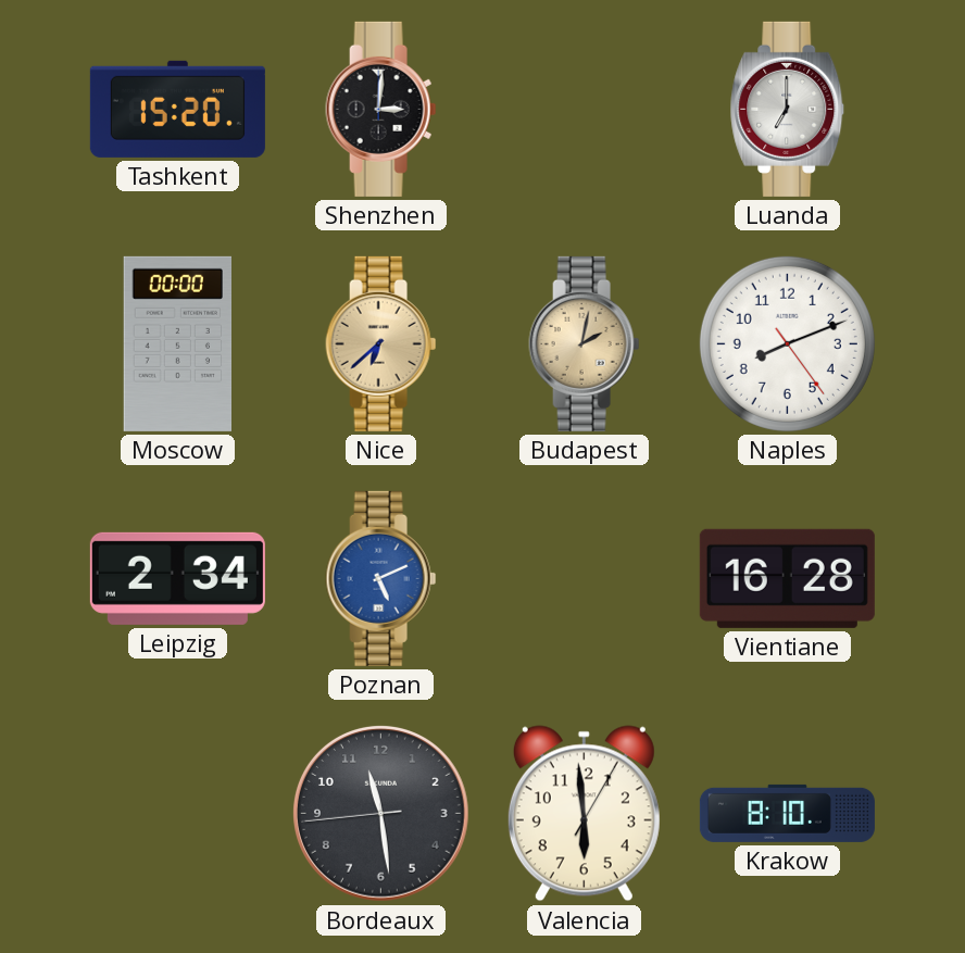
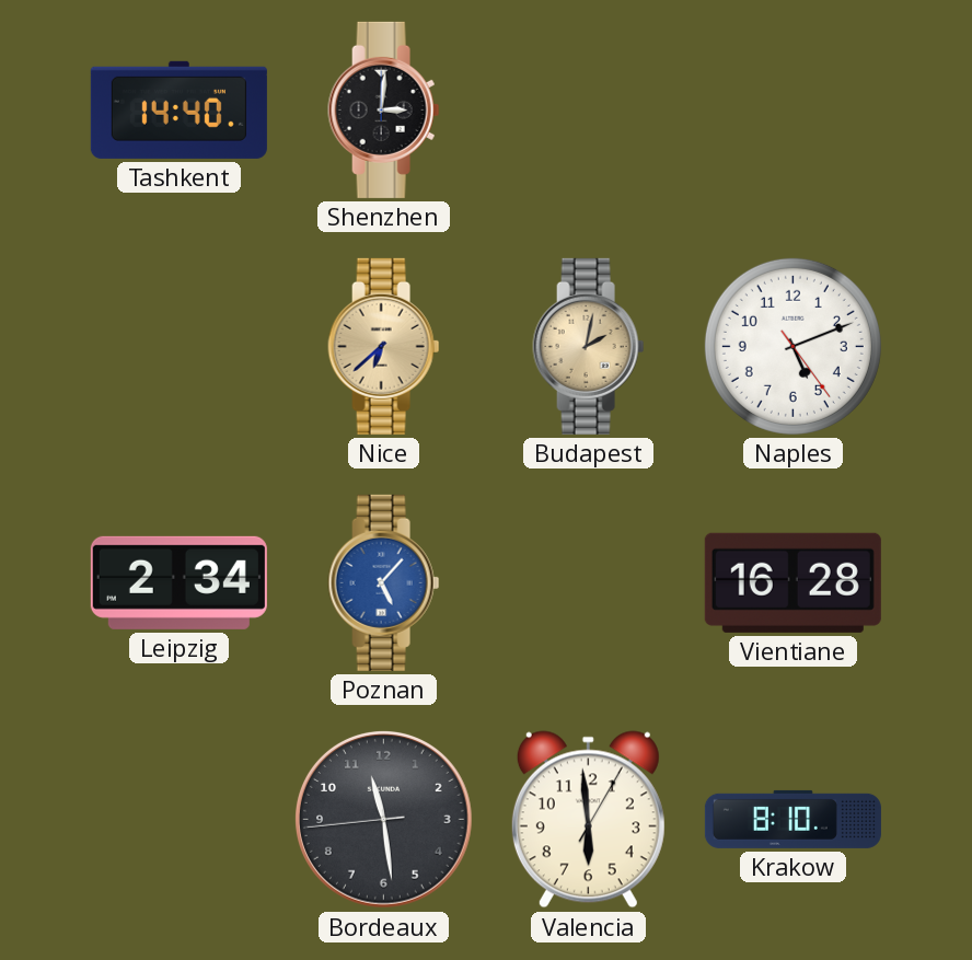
Tashkent: 15:20 -> 14:40 (178, 109)
Luanda: 7:00 -> none (788, 109)
Moscow: 00:00 -> none (177, 343)
Naples: 8:11 -> 5:11 (792, 346)
Poznan: 5:11 -> 5:07 (384, 582)
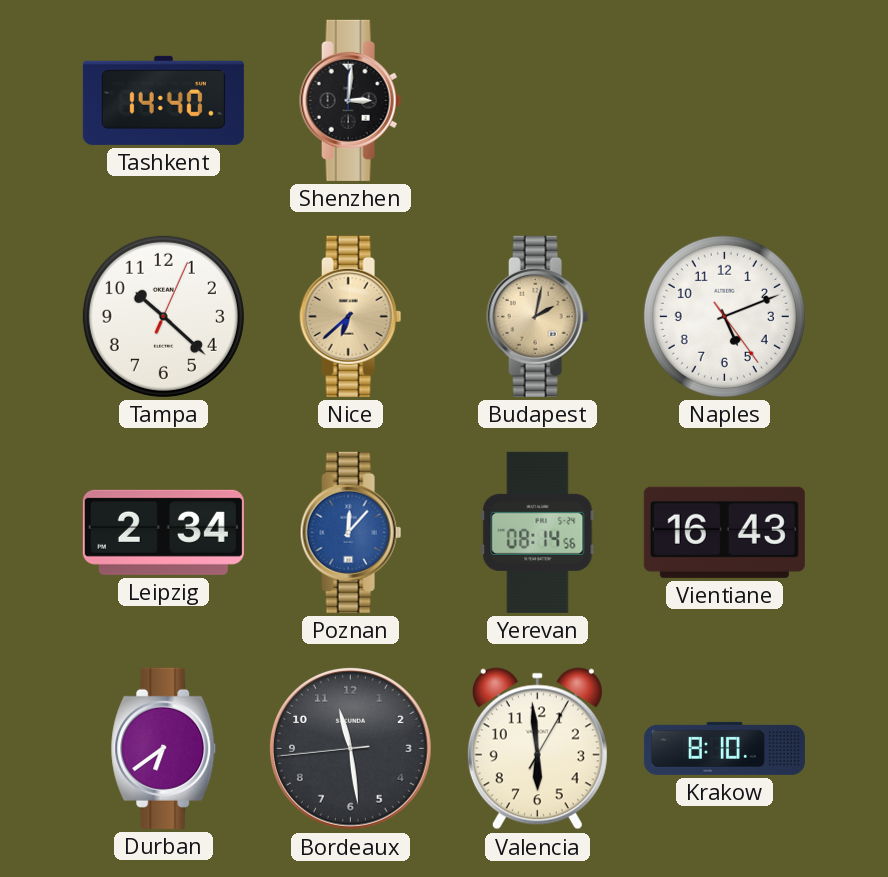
Tampa: none -> 10:22 (163, 316)
Poznan: 5:07 -> 12:07 (351, 532)
Yerevan: none -> 08:14 (538, 532)
Vientiane: 16:28 -> 16:43 (724, 532)
Durban: none -> 6:39 (164, 748)
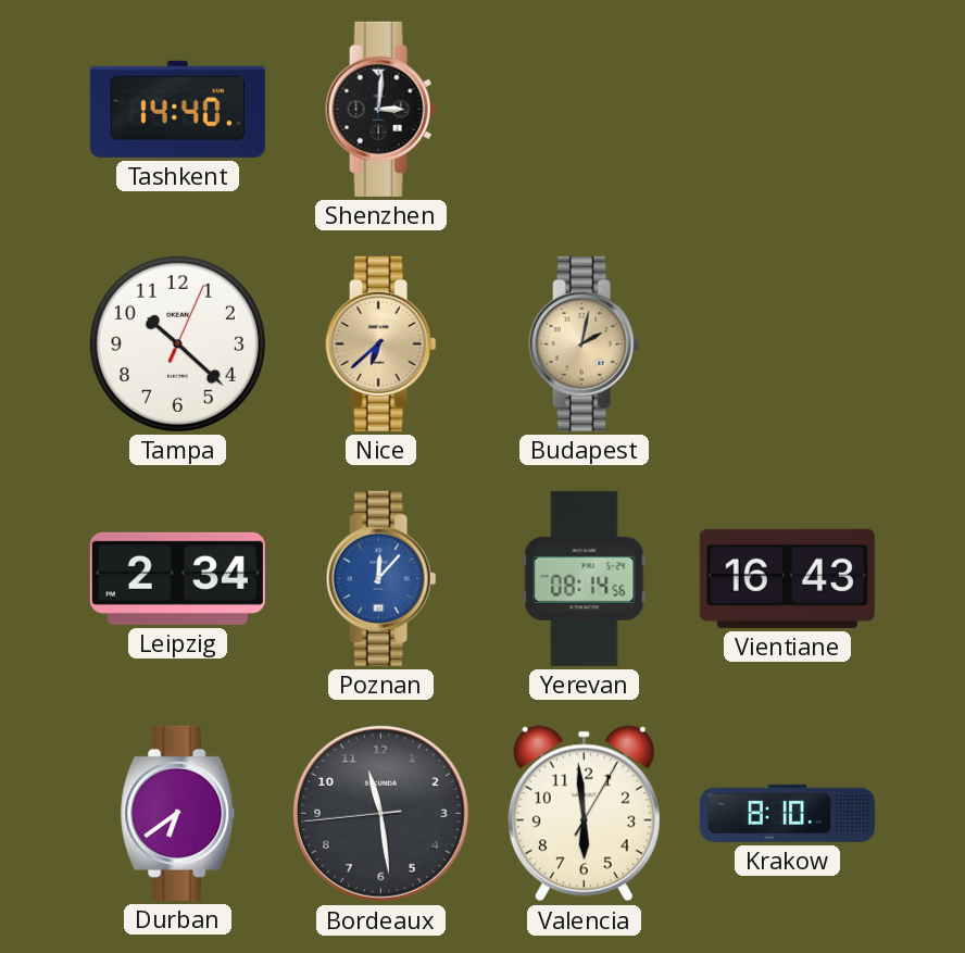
Naples: 5:11 -> none (724, 316)
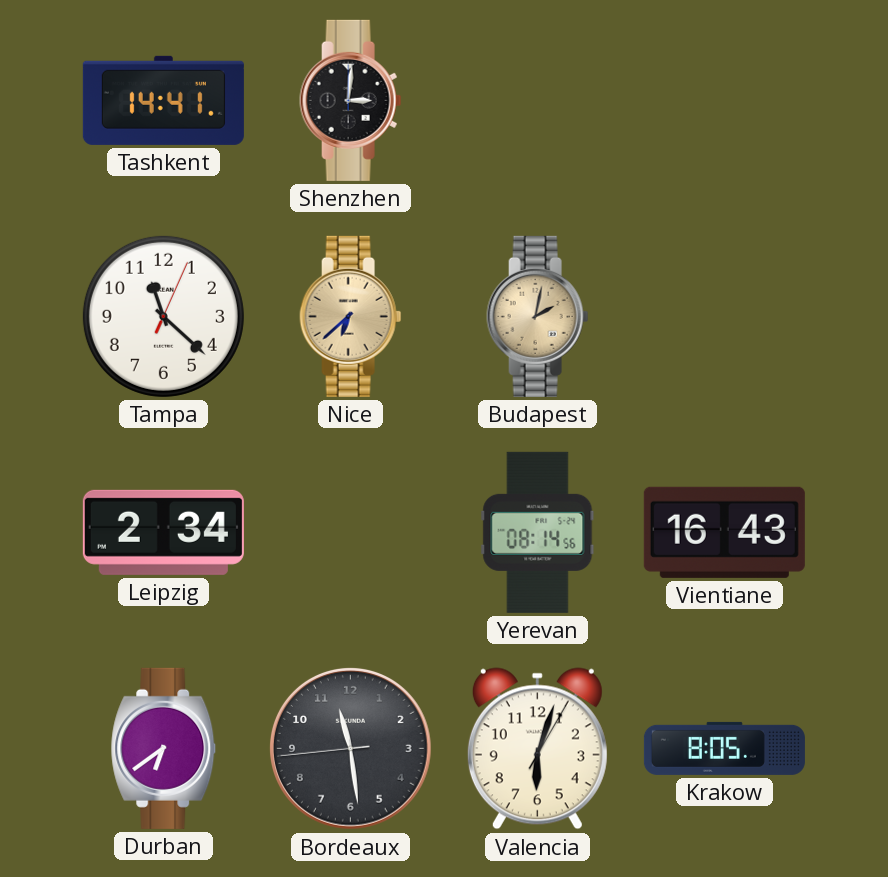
Tashkent: 14:40 -> 14:41 (163, 100)
Tampa: 10:22 -> 11:22 (163, 316)
Poznan: 12:07 -> none (381, 578)
Valencia: 5:59 -> 6:03 (537, 749)
Krakow: 8:10 -> 8:05 (724, 748)
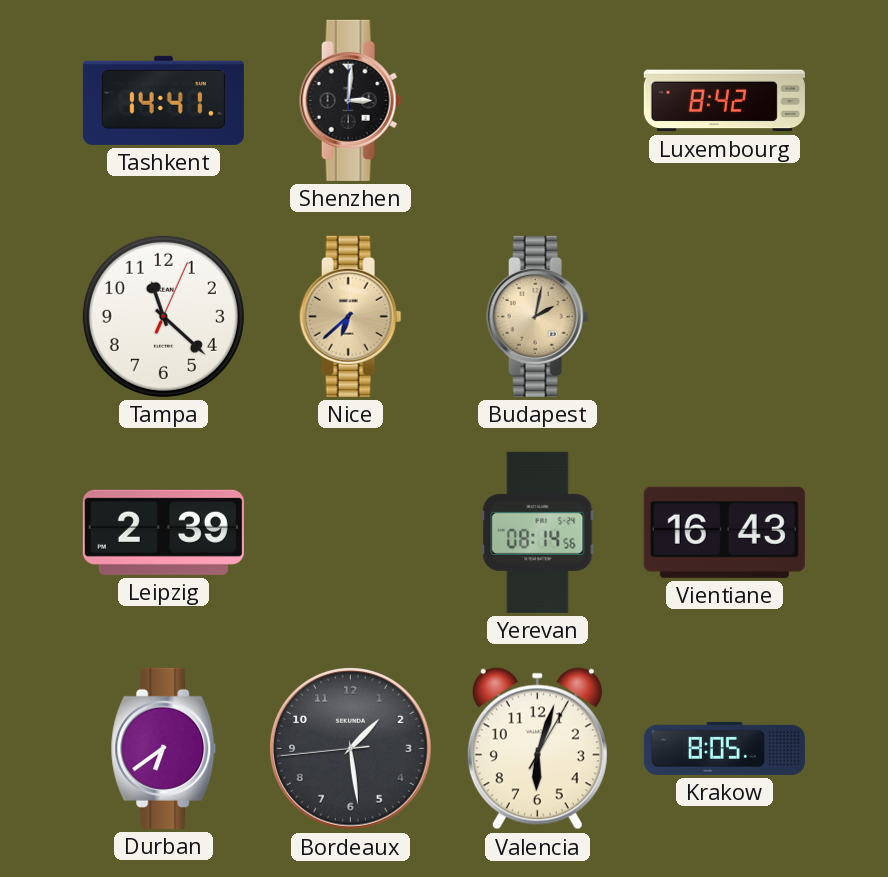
Luxembourg: none -> 8:42 (724, 101)
Leipzig: 2:34 -> 2:39 (163, 532)
Bordeaux: 11:28 -> 1:28 (350, 748)
